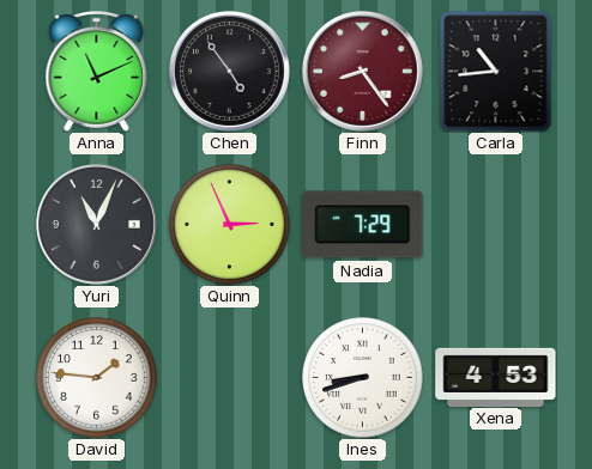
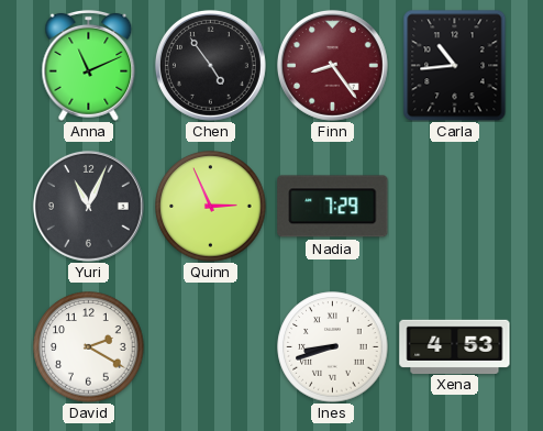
David: 1:46 -> 2:20 (89, 347)
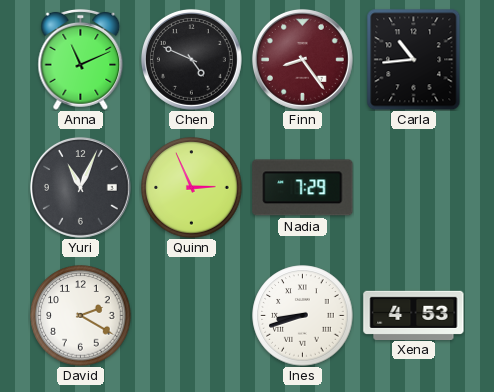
Chen: 4:54 -> 4:49 (191, 59)
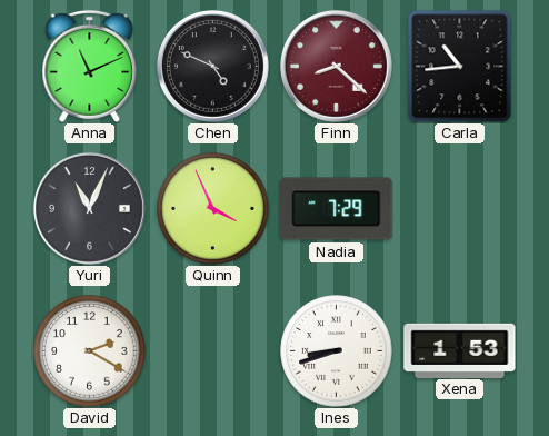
Finn: 8:24 -> 8:22 (336, 66)
Quinn: 2:56 -> 3:56 (213, 209)
Xena: 4:53 -> 1:53 (460, 350)
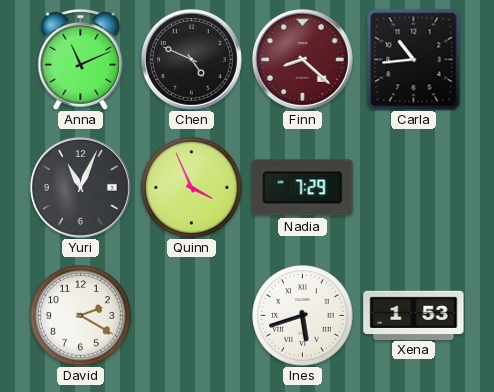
Ines: 8:42 -> 5:42 (303, 316)
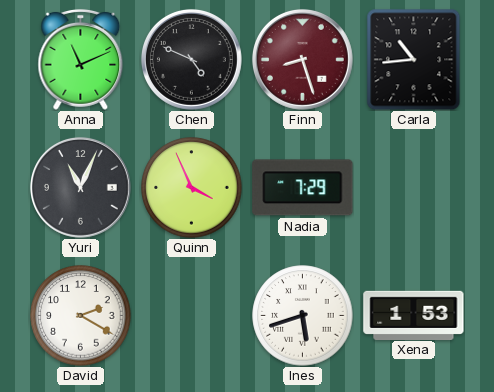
Finn: 8:22 -> 8:27 (302, 59)
